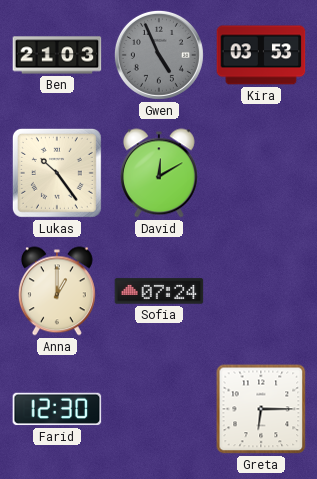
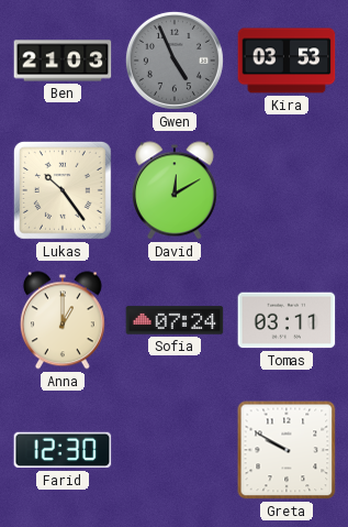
Tomas: none -> 03:11 (287, 320)
Greta: 6:15 -> 9:50 (287, 450)
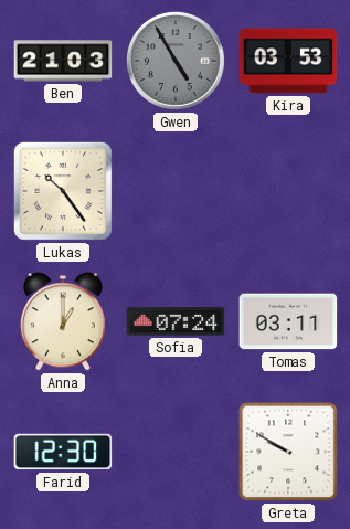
Gwen: 4:56 -> 4:55 (176, 61)
David: 12:10 -> none (175, 190)
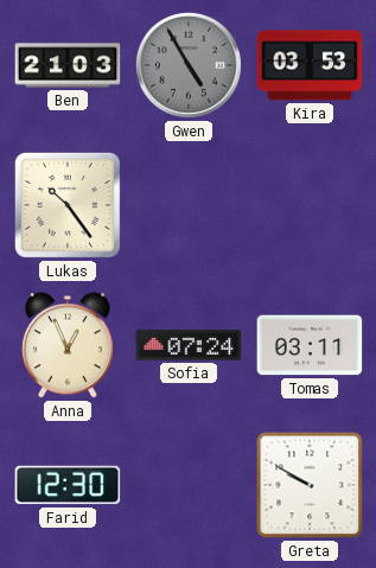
Anna: 1:00 -> 12:56 (68, 345)
